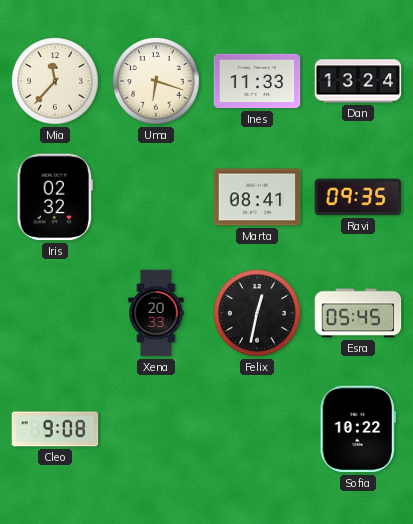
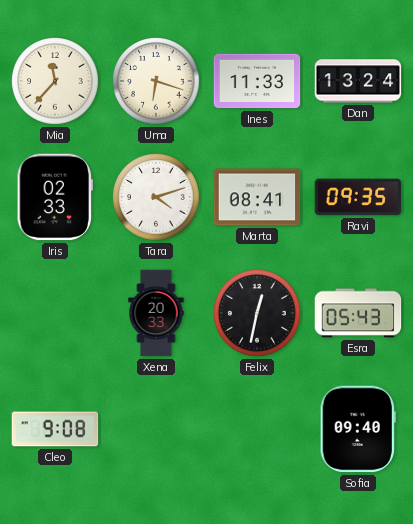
Iris: 02:32 -> 02:33 (54, 197)
Tara: none -> 4:12 (156, 197)
Esra: 05:45 -> 05:43 (358, 313)
Sofia: 10:22 -> 09:40 (358, 429)
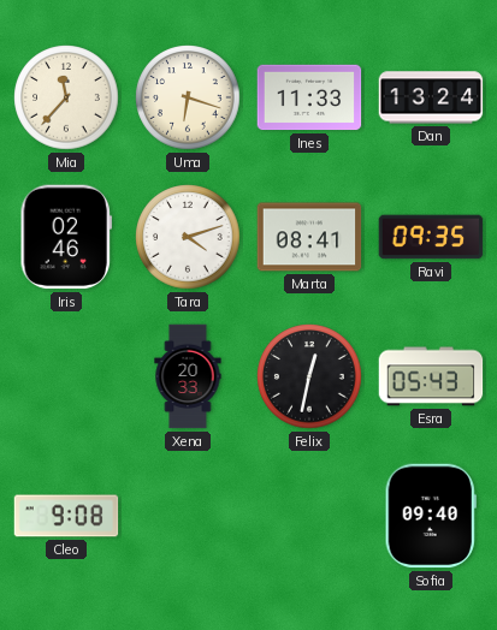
Iris: 02:33 -> 02:46 (65, 237)
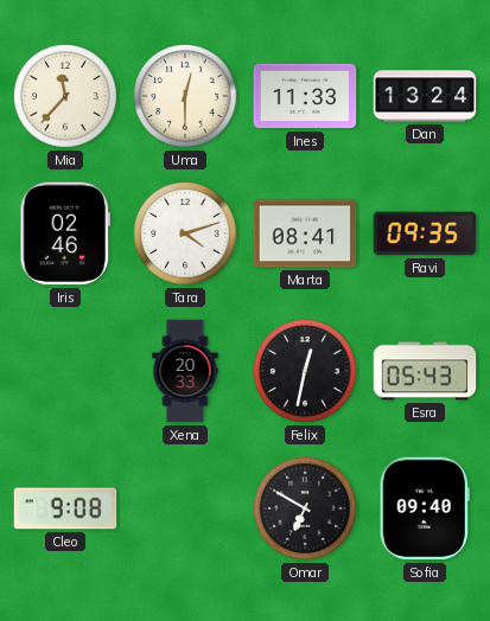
Uma: 6:18 -> 12:30 (185, 96)
Omar: none -> 6:50 (305, 508)
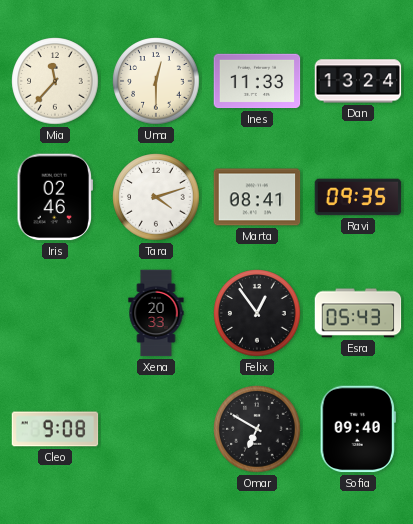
Felix: 12:32 -> 12:54 (257, 313)
